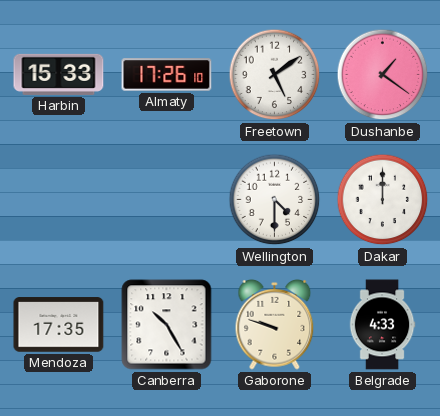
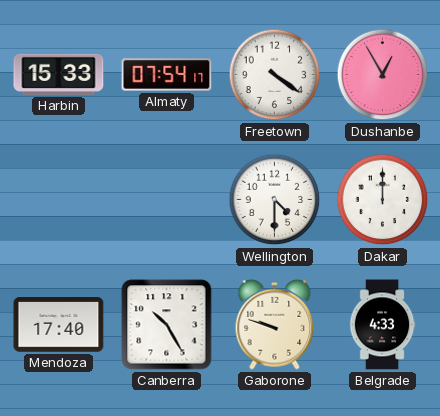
Almaty: 17:26 -> 07:54 (167, 75)
Freetown: 5:09 -> 4:21 (275, 75)
Dushanbe: 1:21 -> 12:55 (383, 75)
Mendoza: 17:35 -> 17:40 (59, 325)
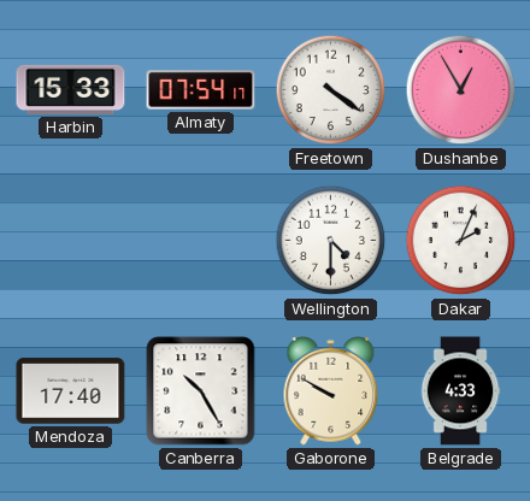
Dakar: 12:00 -> 2:04 (461, 241)
Gaborone: 9:48 -> 9:50 (331, 390)
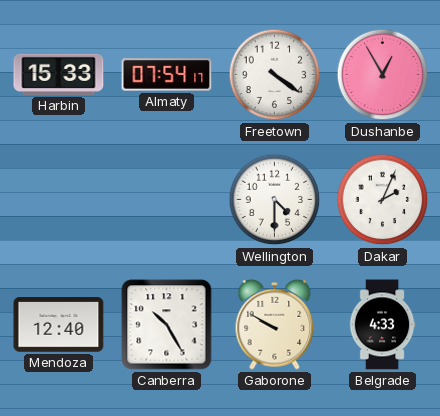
Mendoza: 17:40 -> 12:40 (59, 325)
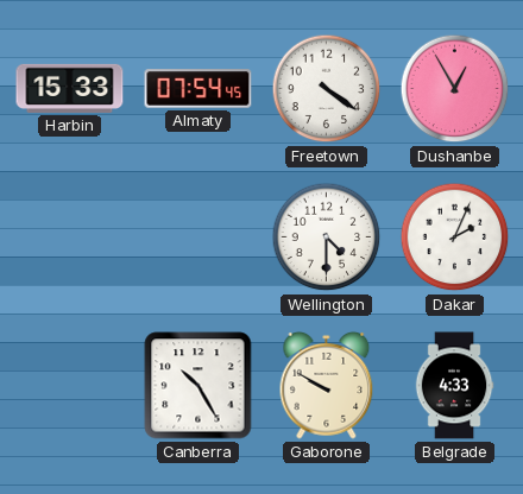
Almaty: 07:54:17 -> 07:54:45 (199, 89)
Mendoza: 12:40 -> none (59, 325)
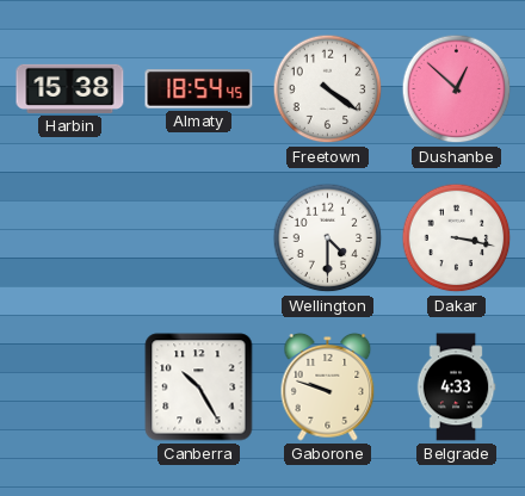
Harbin: 15:33 -> 15:38 (70, 88)
Almaty: 07:54 -> 18:54 (199, 89)
Dushanbe: 12:55 -> 12:52 (457, 89)
Dakar: 2:04 -> 3:17 (457, 238)
Gaborone: 9:50 -> 9:48 (328, 386)
